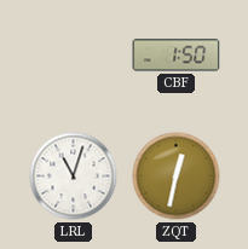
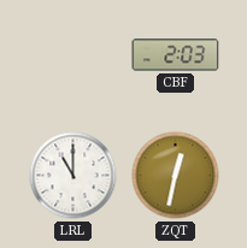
CBF: 1:50 -> 2:03 (176, 55)
LRL: 11:03 -> 11:00 (73, 176)
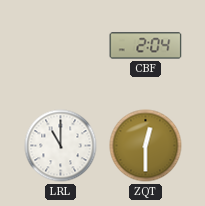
CBF: 2:03 -> 2:04 (146, 46)
ZQT: 12:32 -> 12:30 (146, 146)
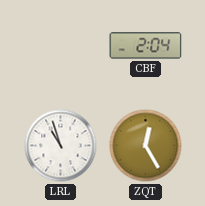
LRL: 11:00 -> 10:57 (61, 146)
ZQT: 12:30 -> 12:25 (146, 146)
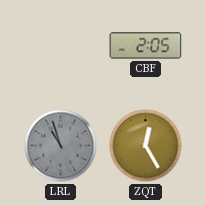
CBF: 2:04 -> 2:05 (146, 46)
LRL dial: white -> grey (61, 146)
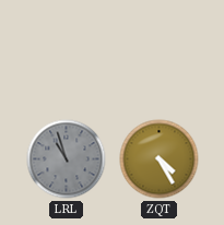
CBF: 2:05 -> none (146, 46)
ZQT: 12:25 -> 4:25 (160, 159)
